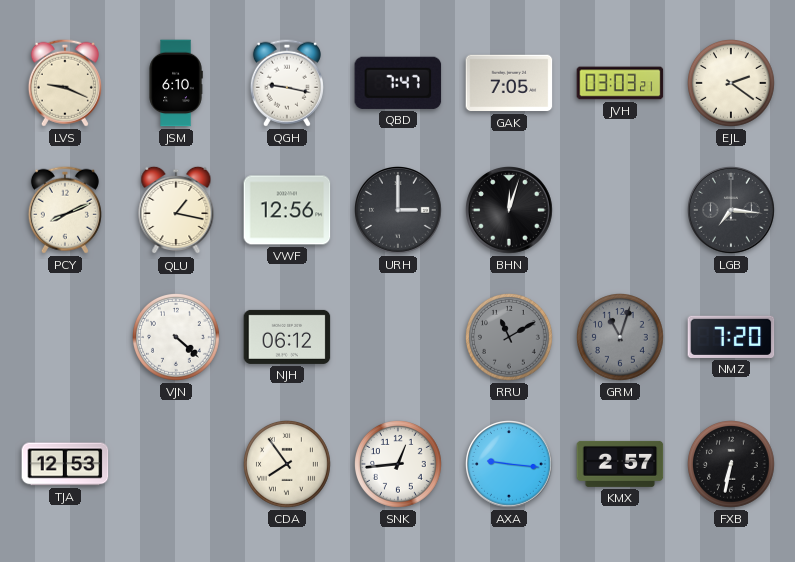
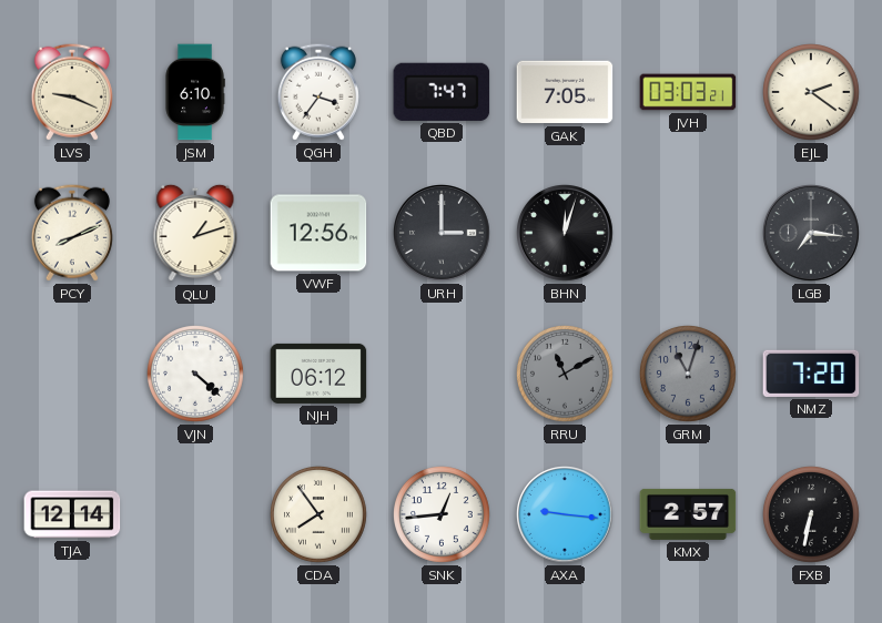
QGH: 9:17 -> 3:36 (318, 92)
QLU: 1:17 -> 1:12 (195, 233)
TJA: 12:53 -> 12:14 (72, 514)
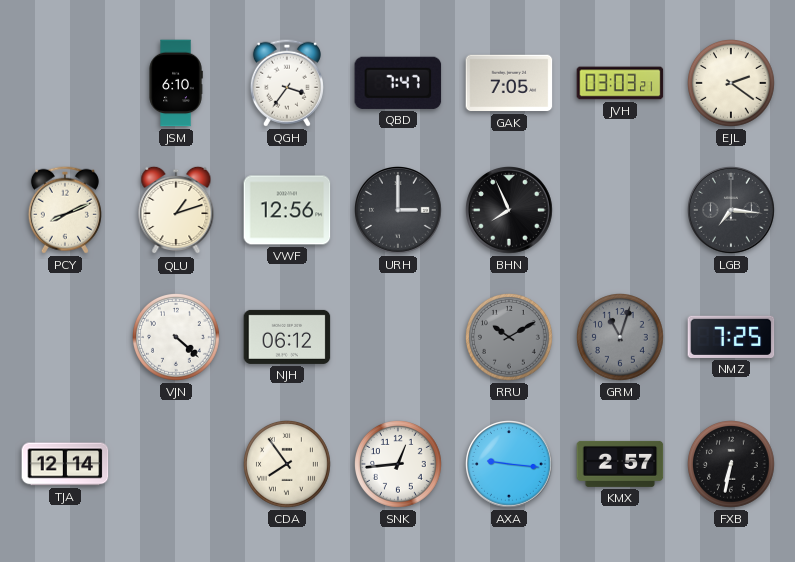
LVS: 9:19 -> none (72, 92)
BHN: 12:03 -> 7:56 (510, 211)
RRU: 11:10 -> 10:10 (510, 338)
NMZ: 7:20 -> 7:25 (731, 337)
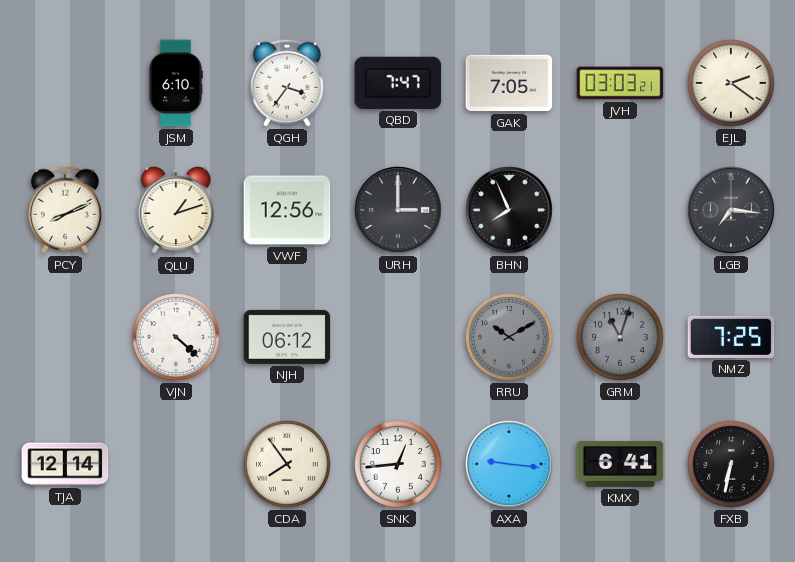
KMX: 2:57 -> 6:41 (620, 464)
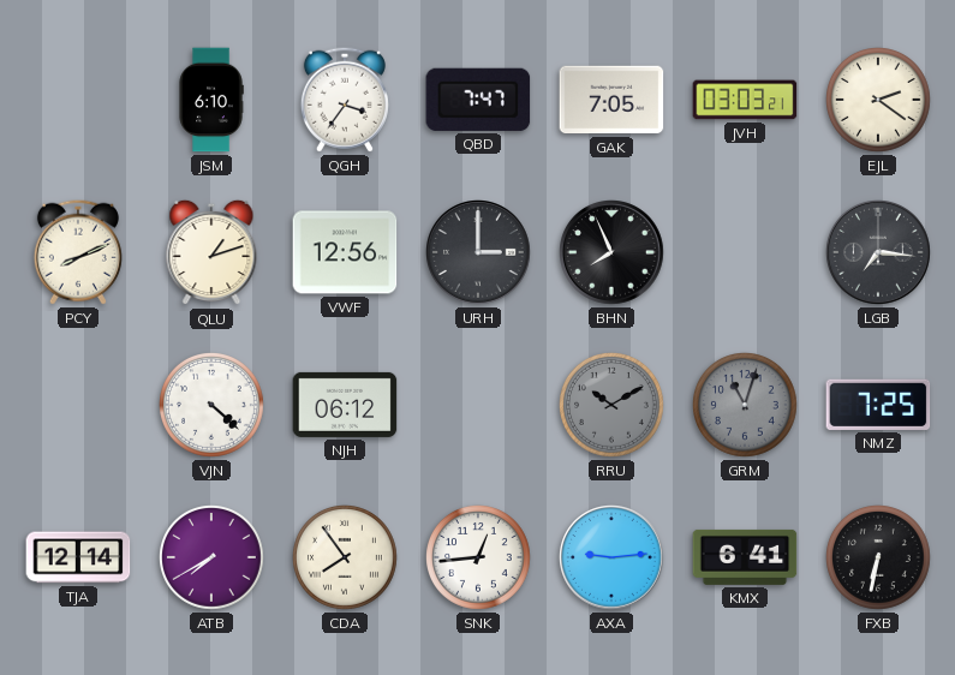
ATB: none -> 7:40 (213, 558)
AXA: 9:16 -> 9:14 (613, 558)
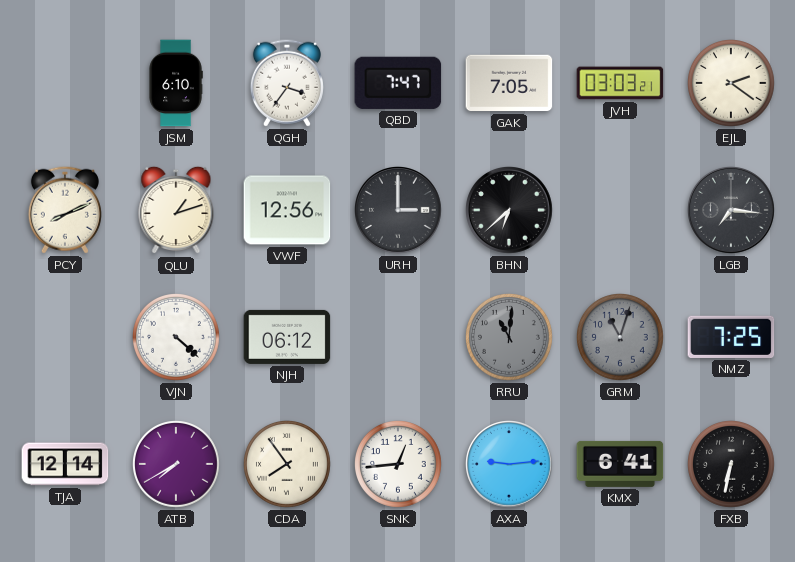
BHN: 7:56 -> 6:38 (510, 211)
RRU: 10:10 -> 11:01 (510, 338)
